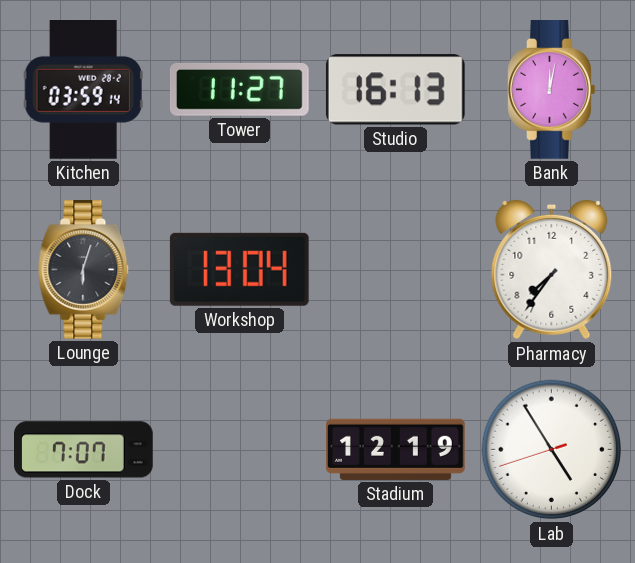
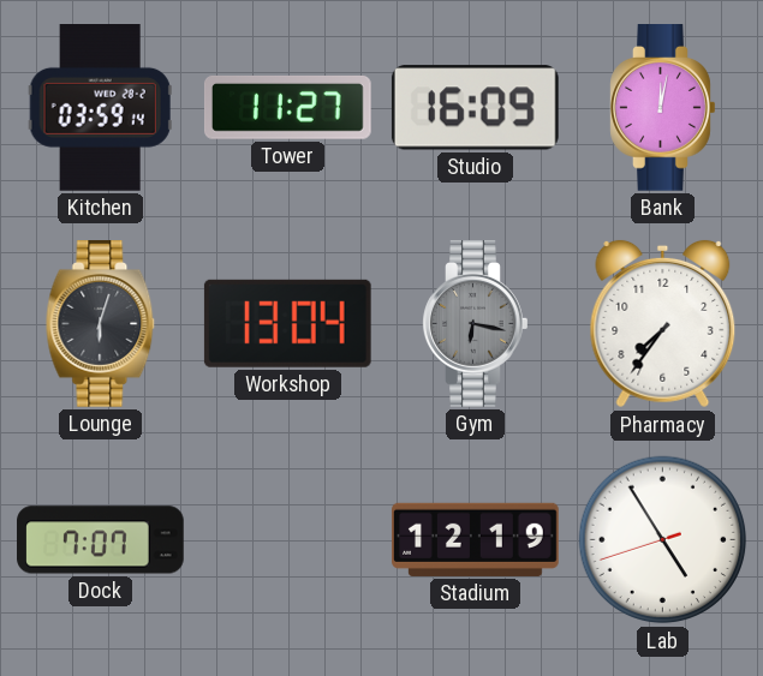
Studio: 16:13 -> 16:09 (475, 108)
Gym: none -> 6:17 (476, 324)
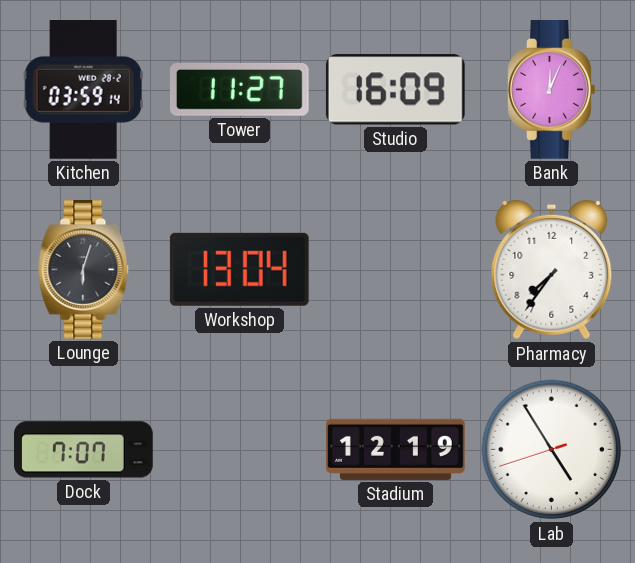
Bank: 12:02 -> 12:04 (552, 90)
Gym: 6:17 -> none (476, 324)
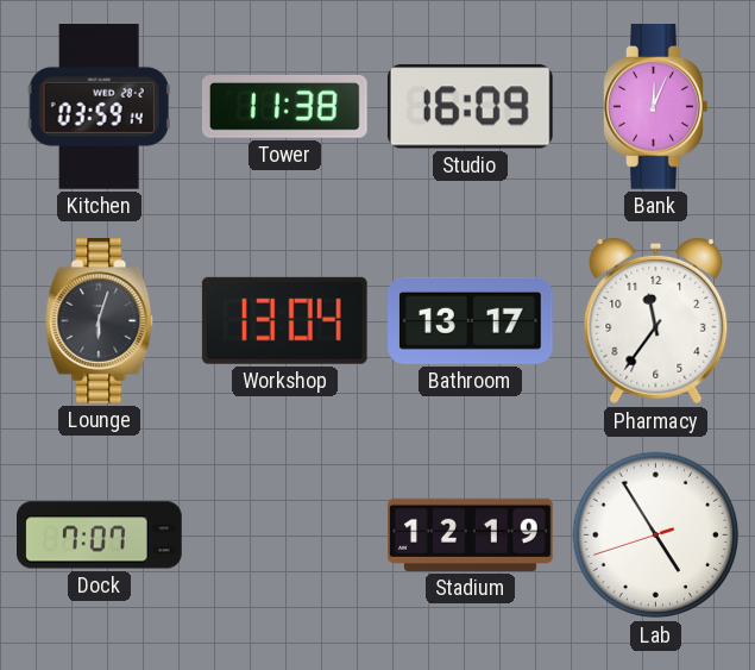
Tower: 11:27 -> 11:38 (284, 106)
Bathroom: none -> 13:17 (471, 320)
Pharmacy: 7:36 -> 11:36 (656, 321)
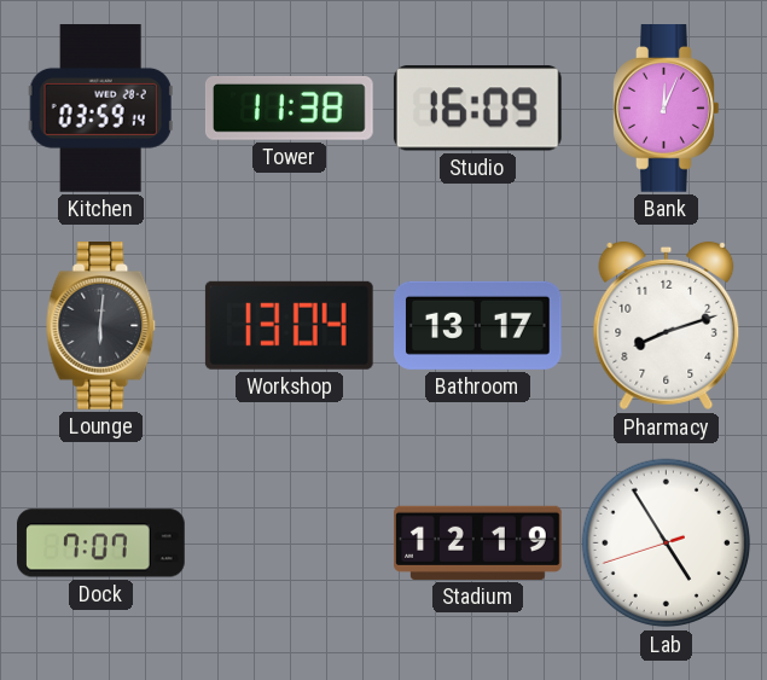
Lounge: 6:03 -> 6:01 (101, 326)
Pharmacy: 11:36 -> 8:12 (667, 326)
